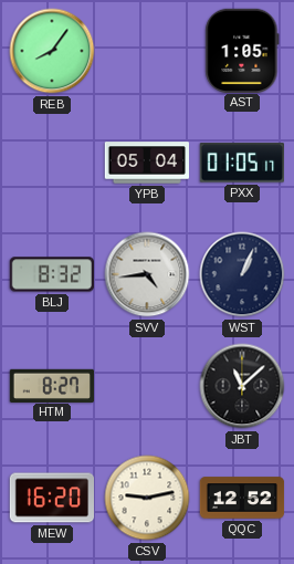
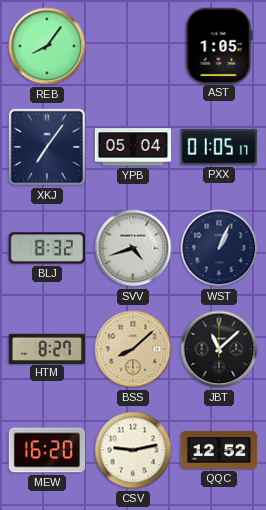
XKJ: none -> 7:06 (47, 147)
SVV: 4:44 -> 4:42 (133, 248)
BSS: none -> 8:08 (133, 349)
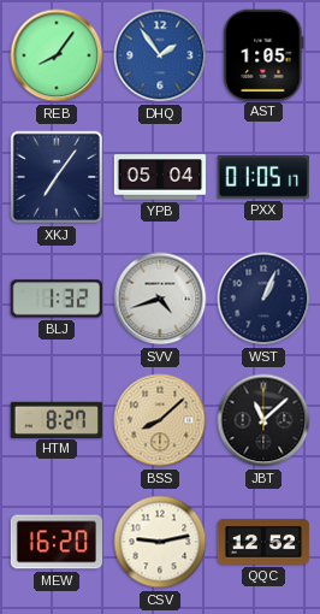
DHQ: none -> 1:54 (160, 55)
BLJ: 8:32 -> 1:32 (55, 299)
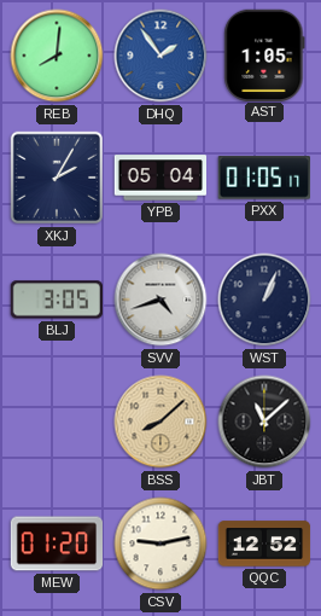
REB: 8:06 -> 8:01 (57, 56)
XKJ: 7:06 -> 2:05 (57, 178)
BLJ: 1:32 -> 3:05 (56, 300)
HTM: 8:27 -> none (55, 419)
MEW: 16:20 -> 01:20 (56, 544)
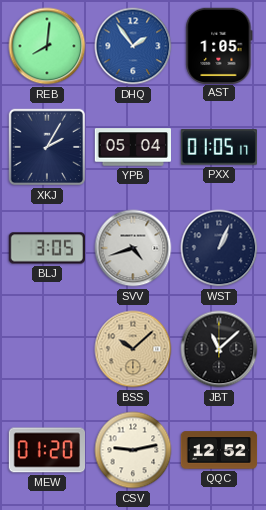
BSS: 8:08 -> 10:08 (133, 349)
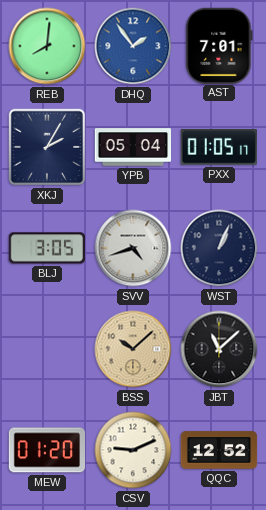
AST: 1:05 -> 7:01 (219, 45)
CSV: 9:13 -> 9:11 (133, 450)
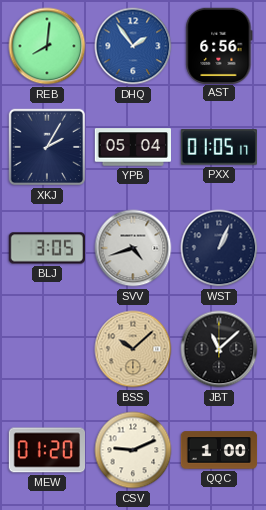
AST: 7:01 -> 6:56 (219, 45)
QQC: 12:52 -> 1:00 (219, 450)
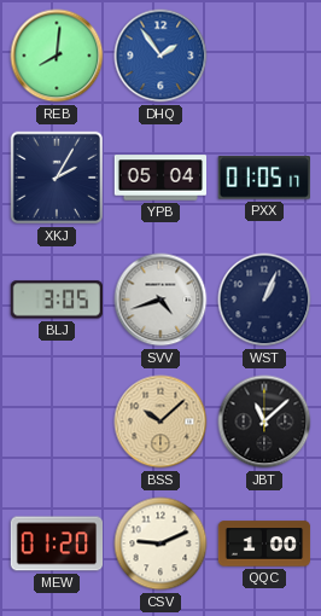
AST: 6:56 -> none (219, 45)
